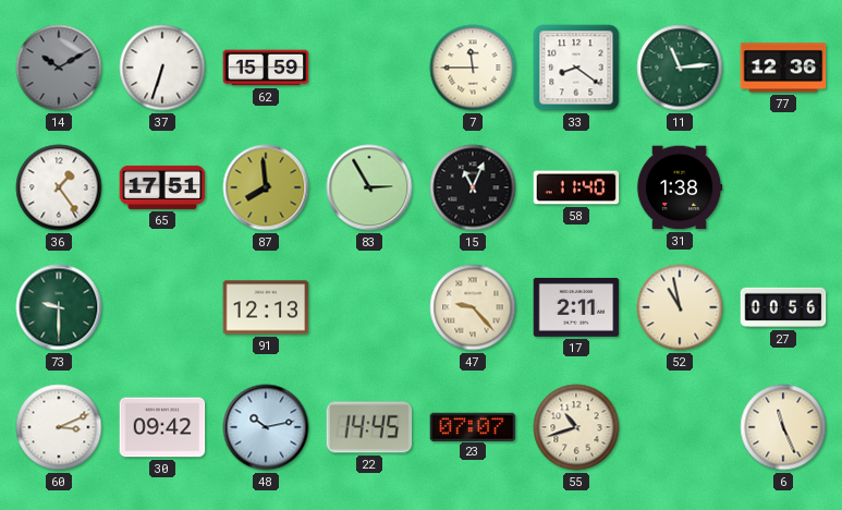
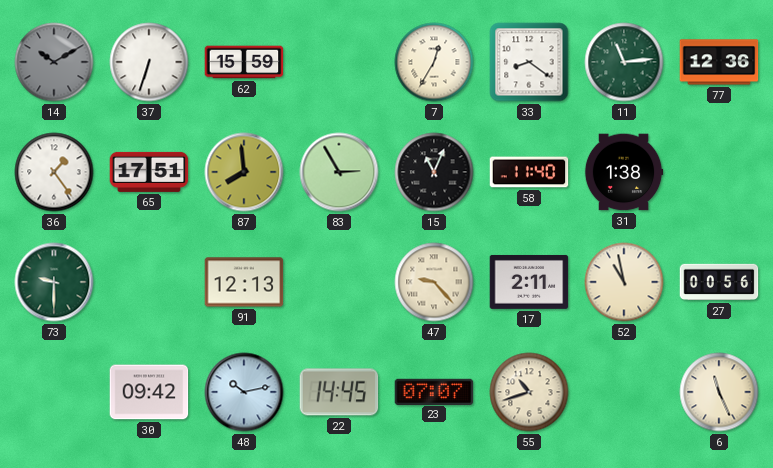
7: 11:45 -> 12:35 (434, 62)
60: 3:11 -> none (59, 427)
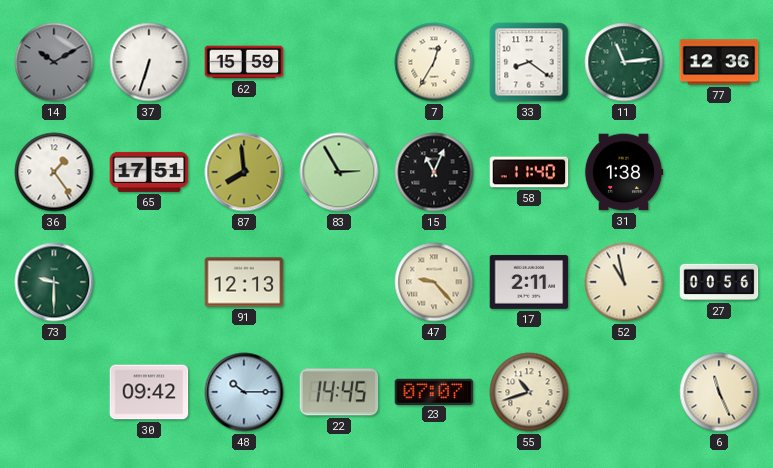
48: 10:13 -> 10:15 (244, 392)
